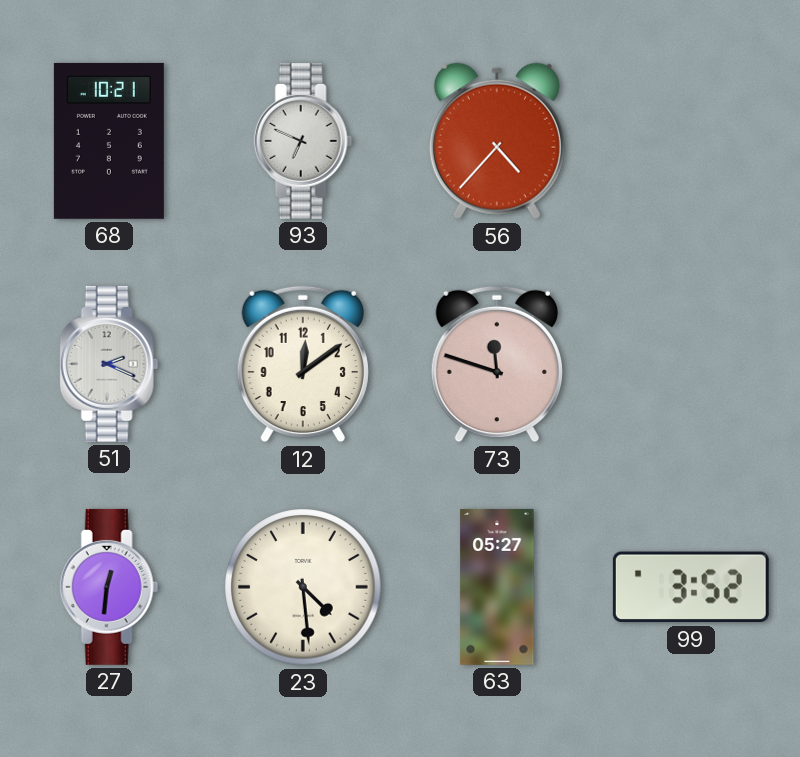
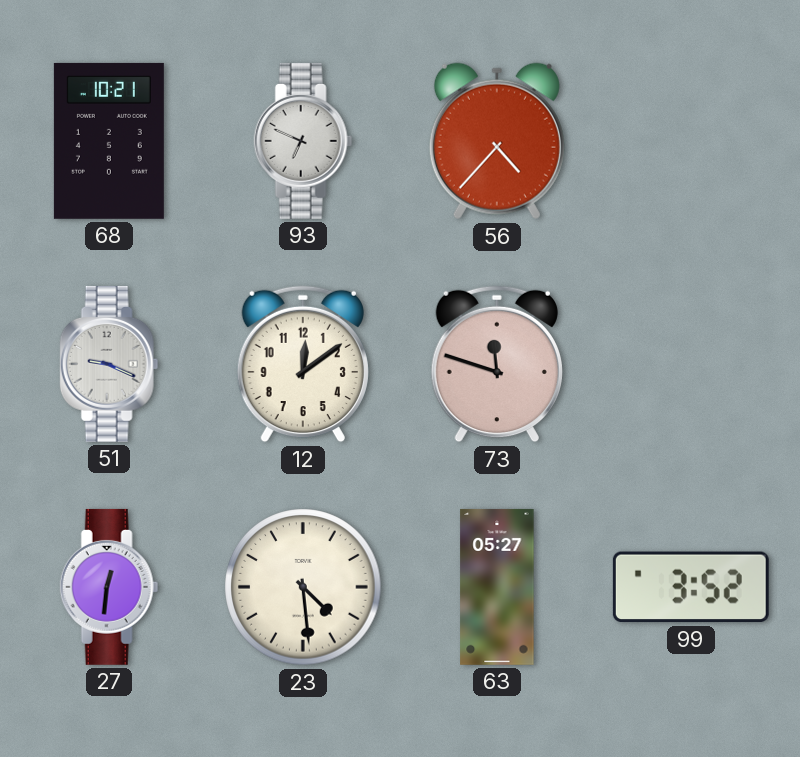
51: 2:19 -> 9:19 (109, 364)
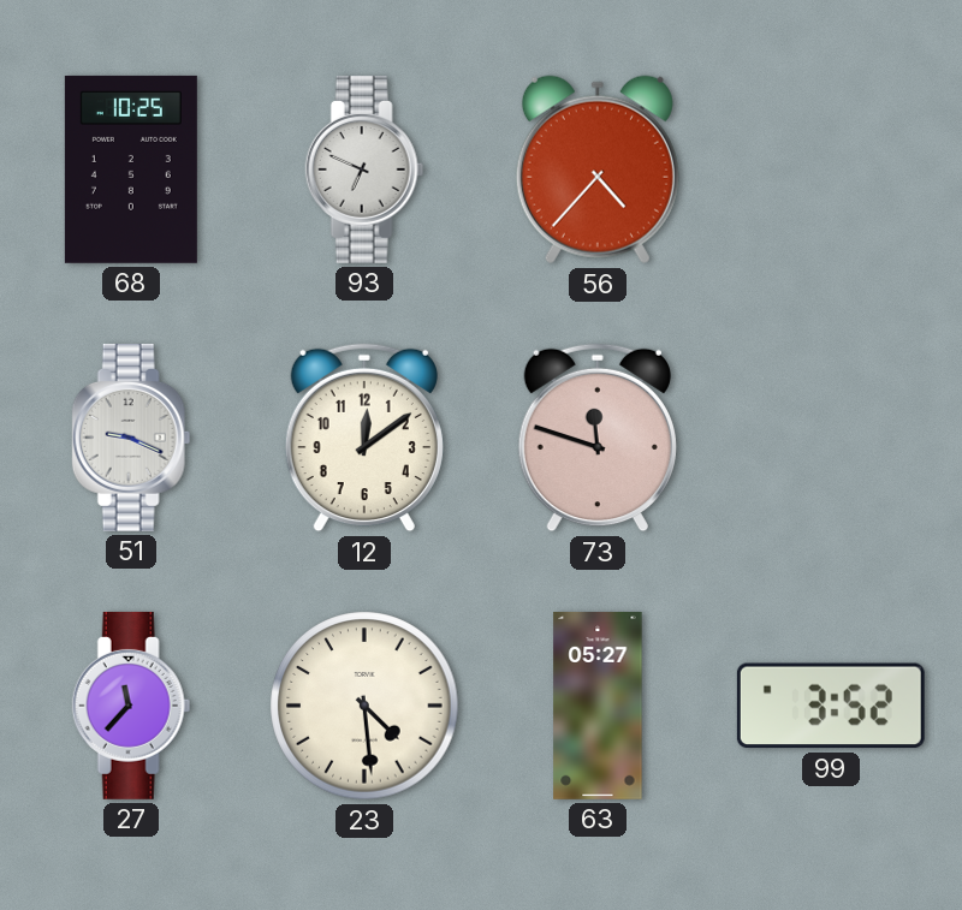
68: 10:21 -> 10:25 (131, 169)
27: 12:31 -> 11:37 (131, 706)
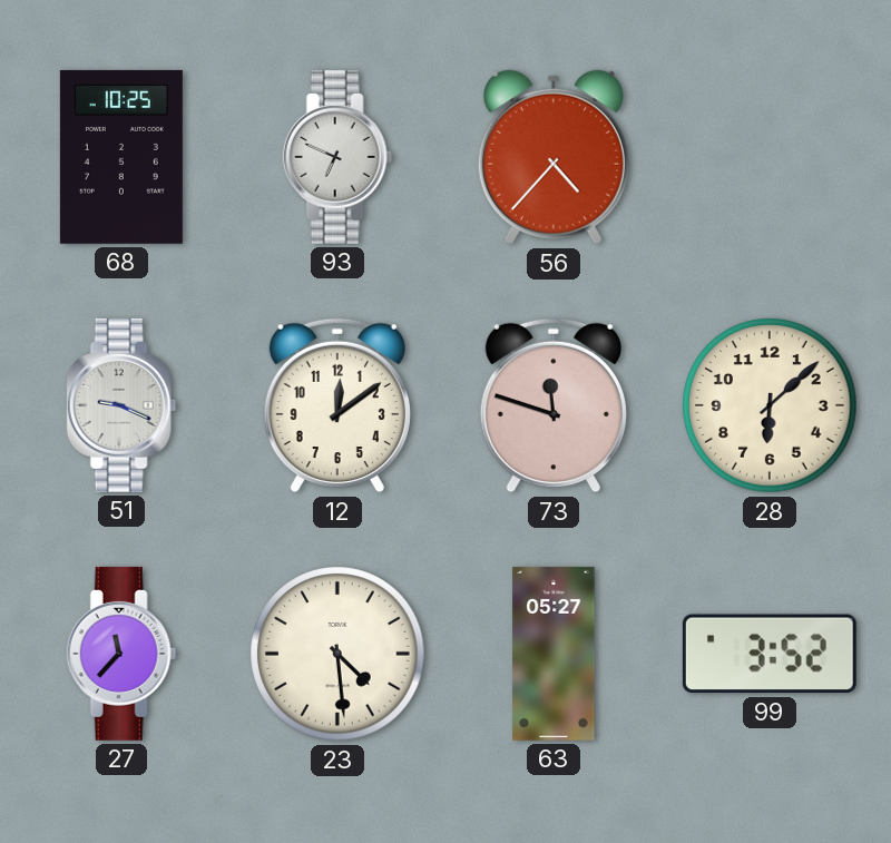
28: none -> 6:08 (770, 405)
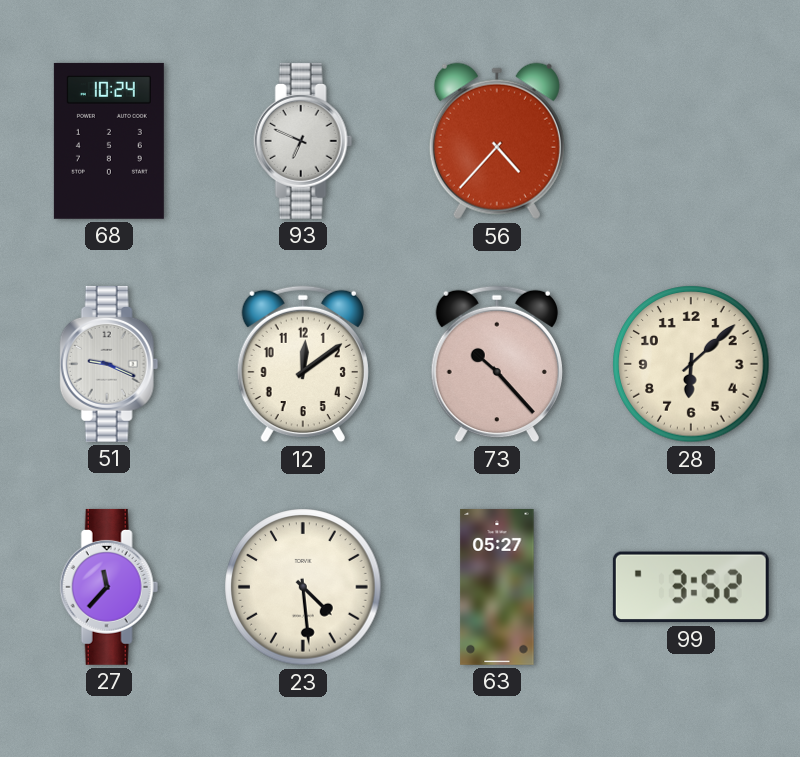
68: 10:25 -> 10:24 (109, 141)
73: 11:48 -> 10:23 (497, 364)
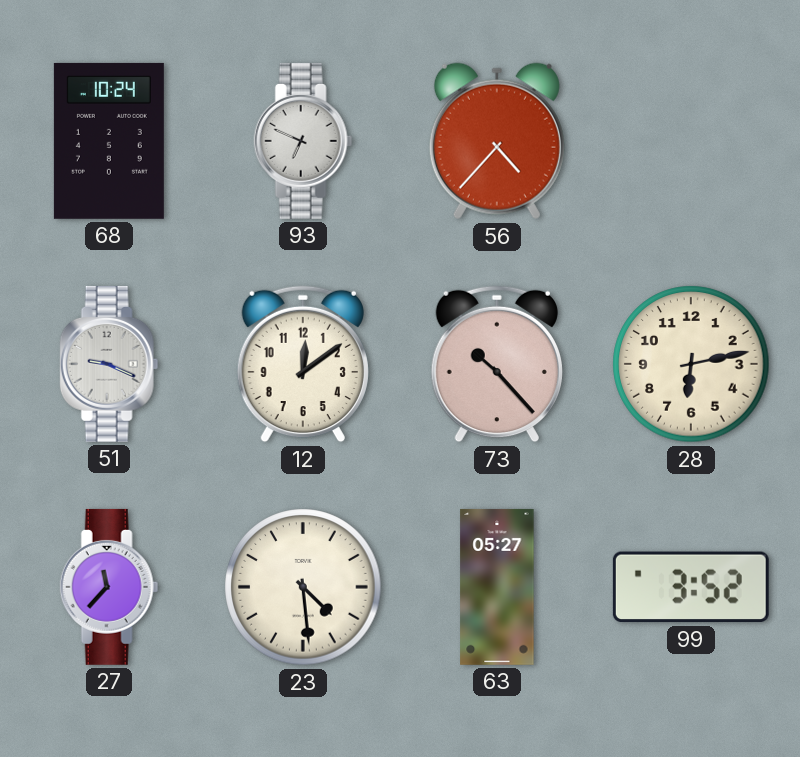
28: 6:08 -> 6:13 (691, 364)
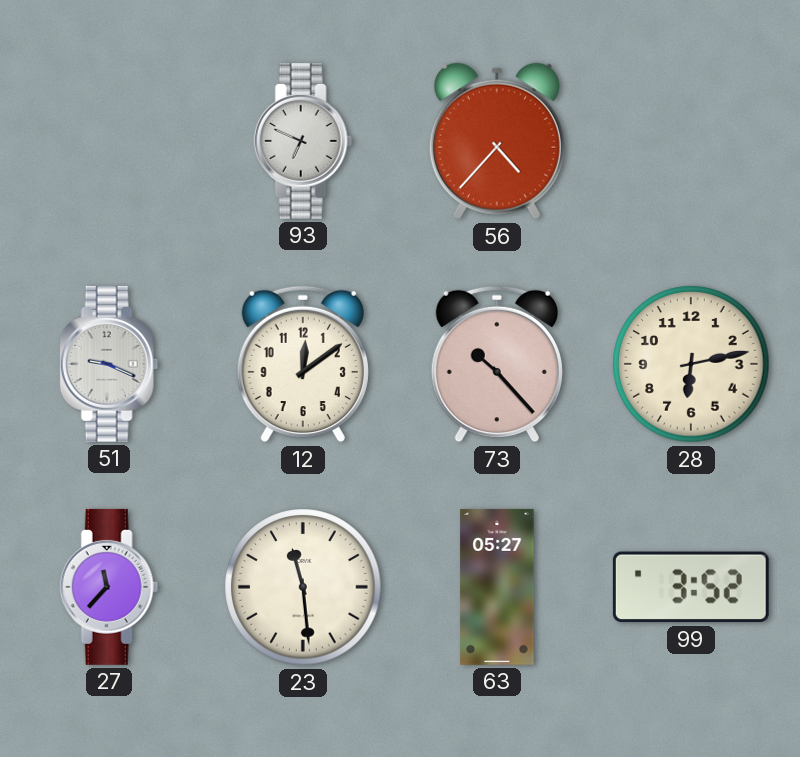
68: 10:24 -> none (109, 141)
23: 4:29 -> 11:29 (303, 587)
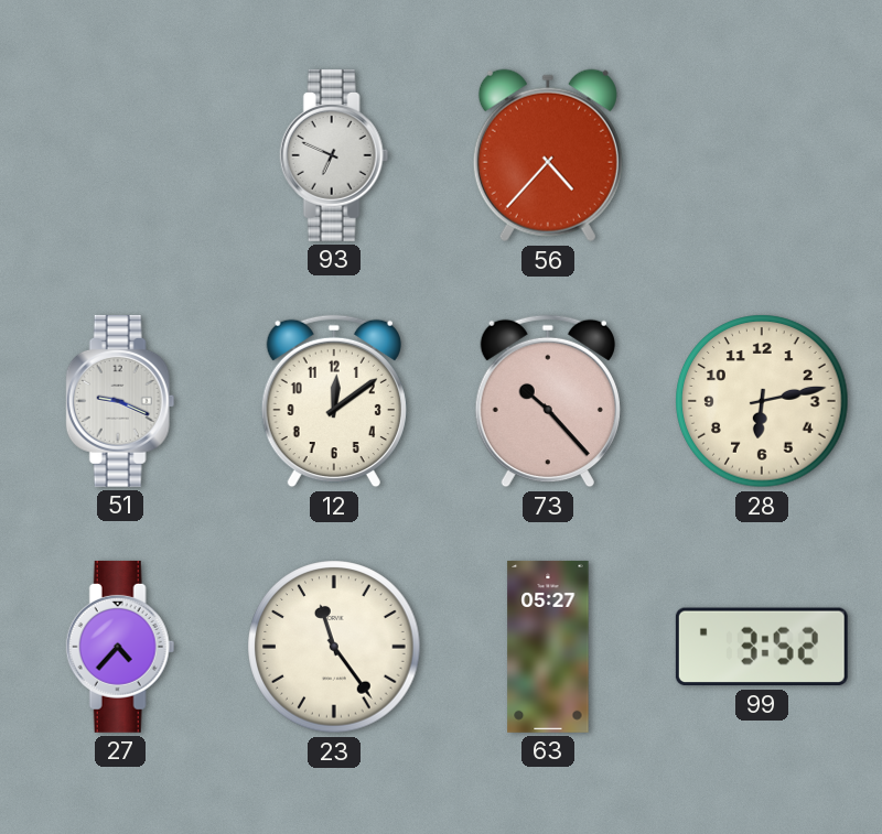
27: 11:37 -> 4:37 (120, 647)
23: 11:29 -> 11:24 (334, 647)
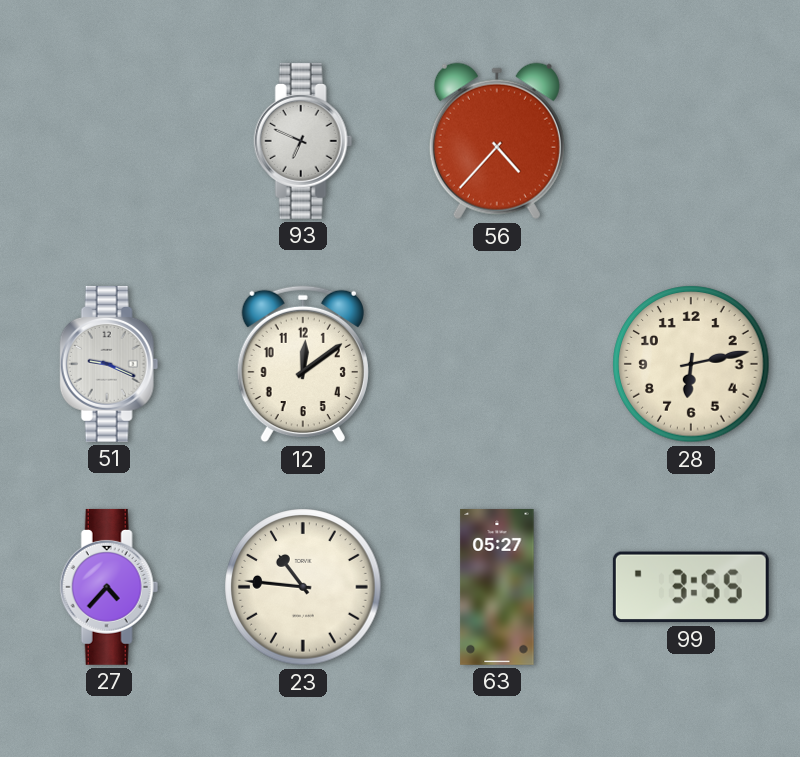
73: 10:23 -> none (548, 401)
23: 11:24 -> 10:46 (303, 587)
99: 3:52 -> 3:55 (691, 587)
